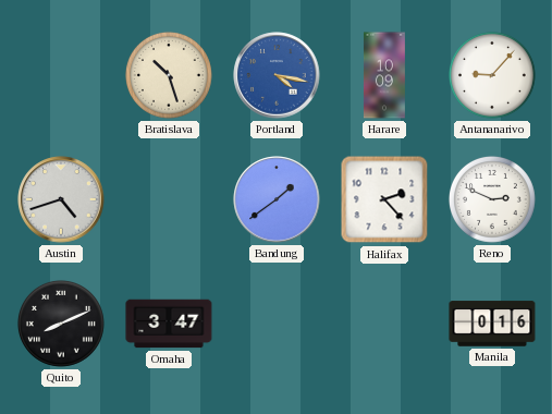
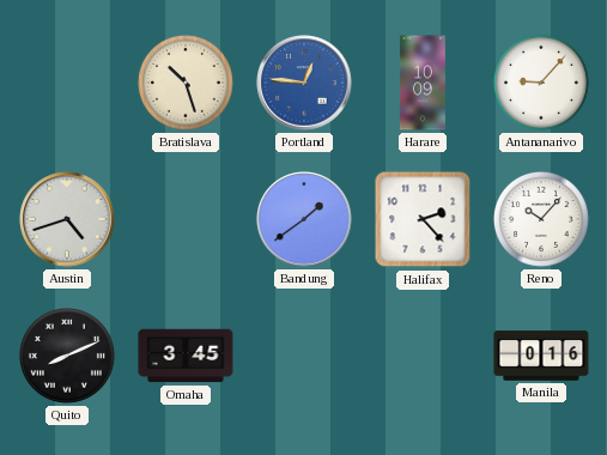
Portland: 4:17 -> 12:46 (304, 83)
Reno: 2:49 -> 10:07 (541, 219)
Omaha: 3:47 -> 3:45 (186, 356)
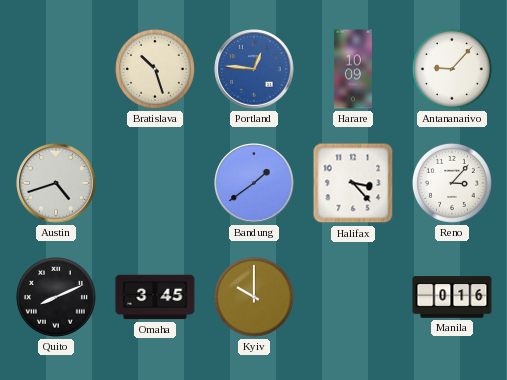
Halifax: 2:23 -> 3:23 (353, 183)
Reno: 10:07 -> 3:07 (452, 183)
Kyiv: none -> 10:00 (254, 297)
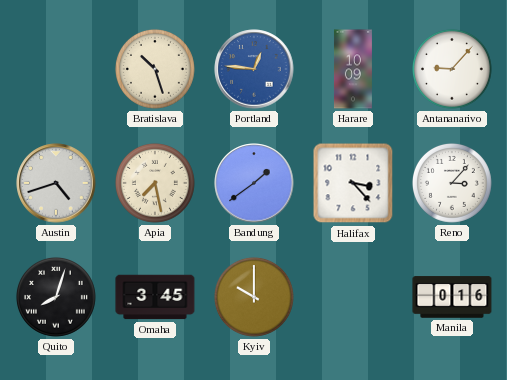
Apia: none -> 7:28 (155, 183)
Quito: 8:11 -> 8:03 (56, 297)
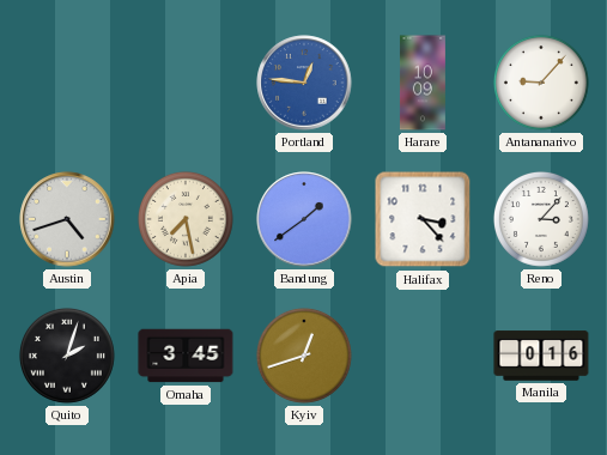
Bratislava: 10:27 -> none (155, 69)
Quito: 8:03 -> 2:03 (67, 356)
Kyiv: 10:00 -> 12:42 (304, 356)
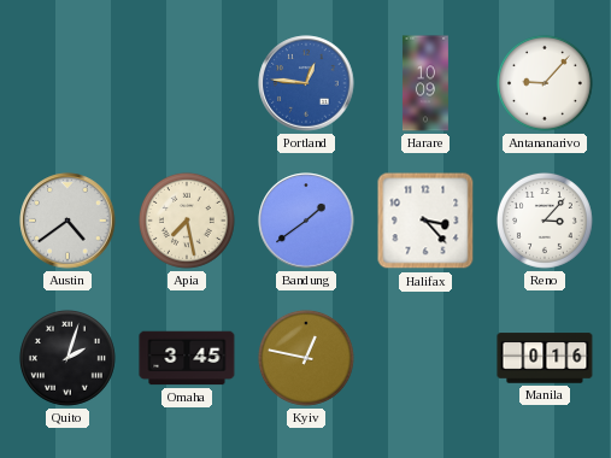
Austin: 4:42 -> 4:39 (67, 221)
Kyiv: 12:42 -> 12:47 (306, 358)
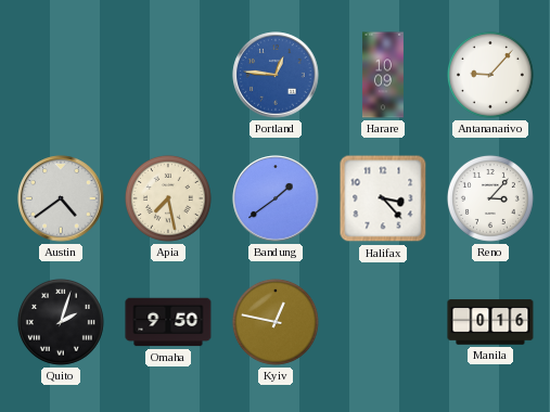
Omaha: 3:45 -> 9:50 (168, 322)
